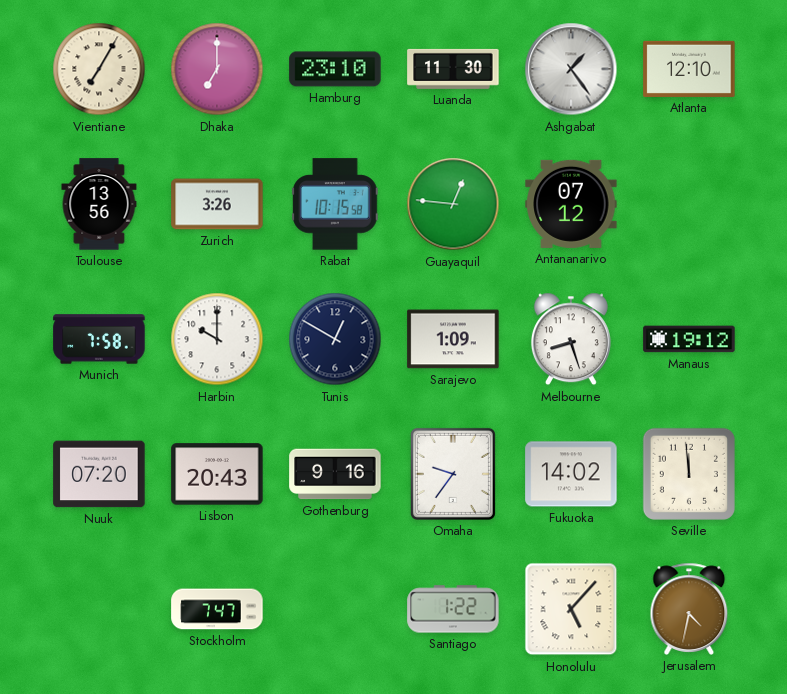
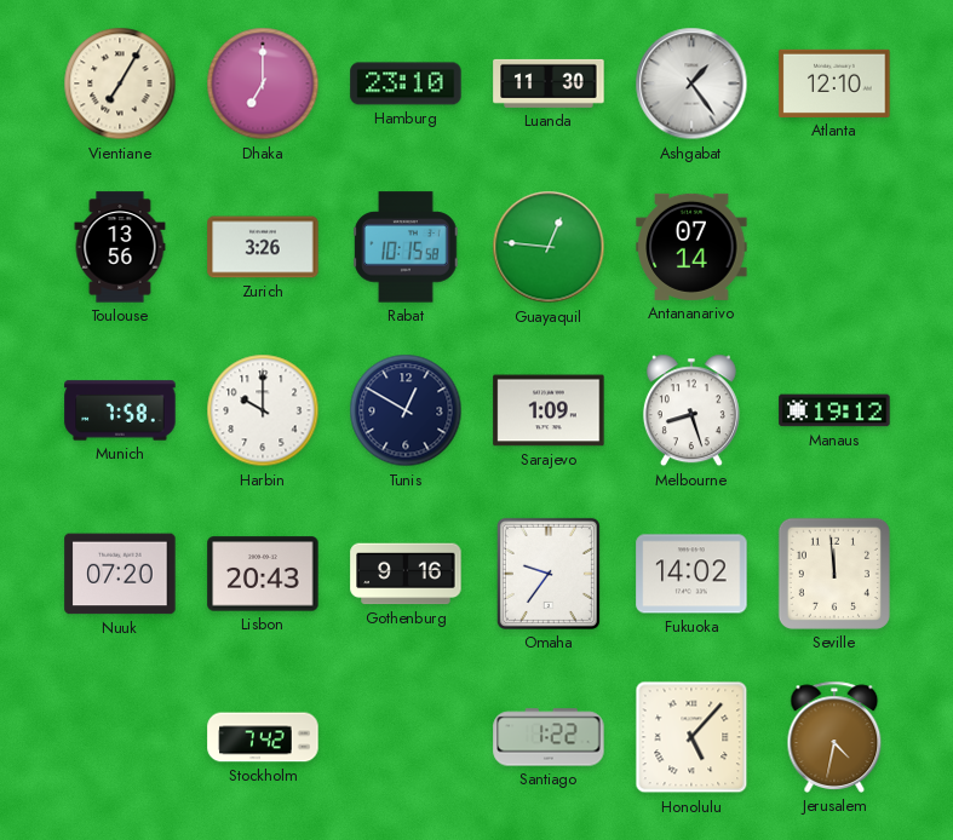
Antananarivo: 07:12 -> 07:14 (691, 247)
Stockholm: 7:47 -> 7:42 (263, 737)
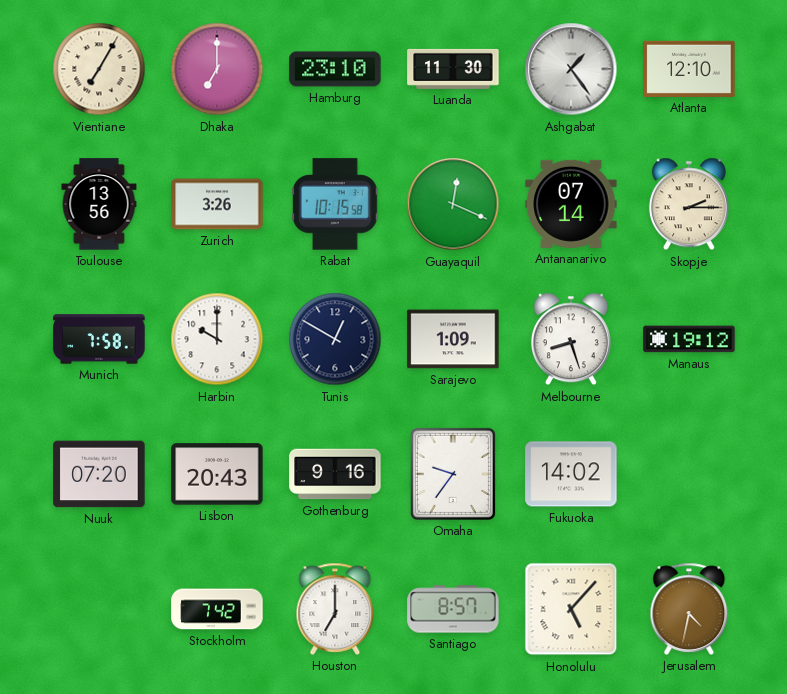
Guayaquil: 12:46 -> 12:19 (453, 204)
Skopje: none -> 2:15 (689, 204)
Seville: 11:59 -> none (834, 574)
Houston: none -> 7:00 (335, 609)
Santiago: 1:22 -> 8:57 (453, 609)
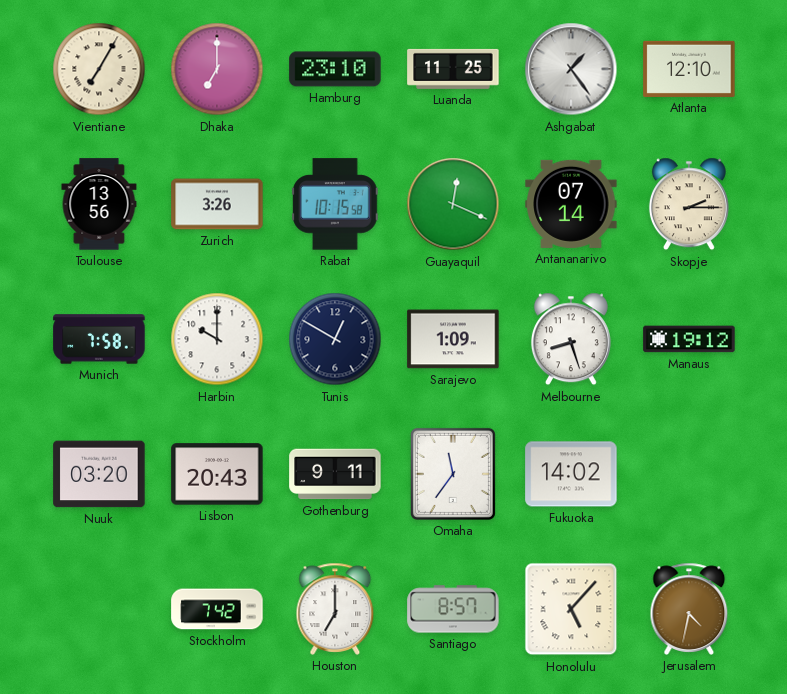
Luanda: 11:30 -> 11:25 (453, 69)
Nuuk: 07:20 -> 03:20 (99, 474)
Gothenburg: 9:16 -> 9:11 (335, 474)
Omaha: 9:36 -> 11:36 (453, 474)
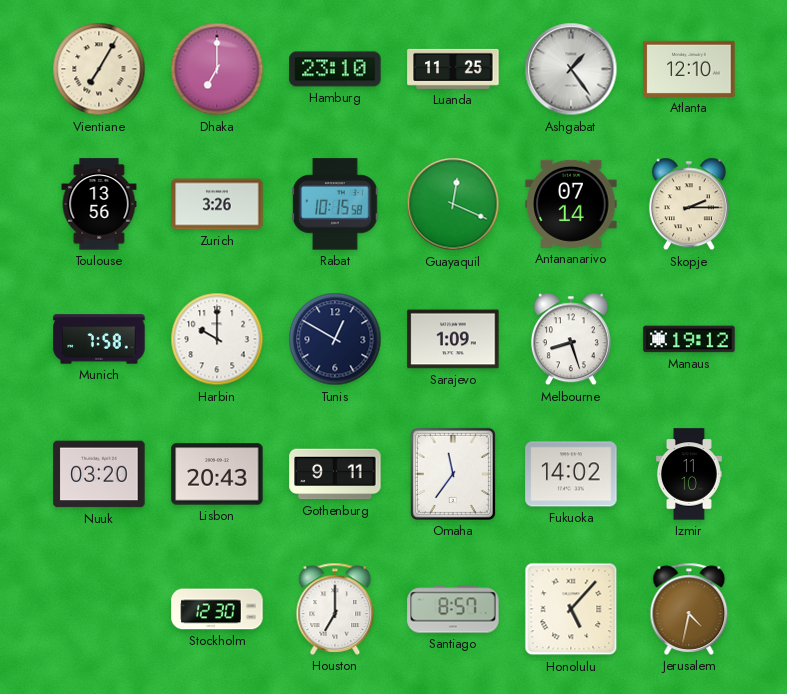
Izmir: none -> 11:10 (690, 474)
Stockholm: 7:42 -> 12:30 (217, 609)
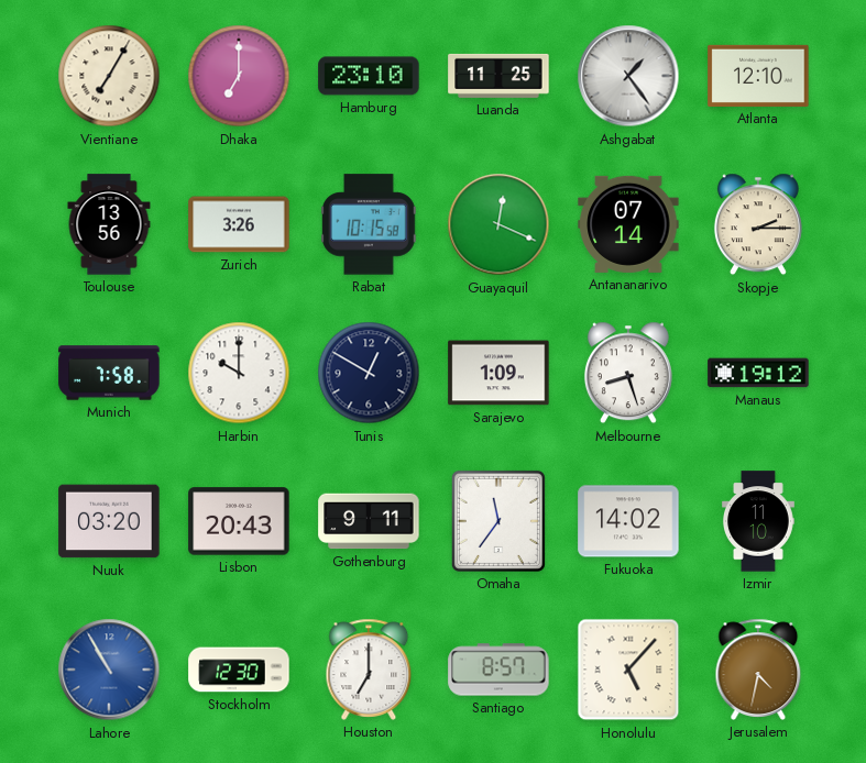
Lahore: none -> 10:55 (109, 670)
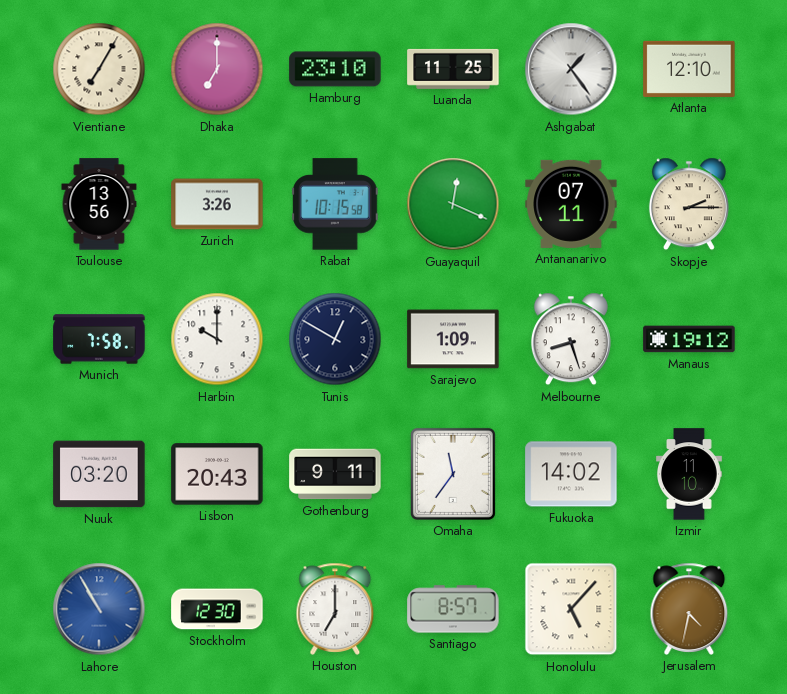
Antananarivo: 07:14 -> 07:11 (571, 204)
